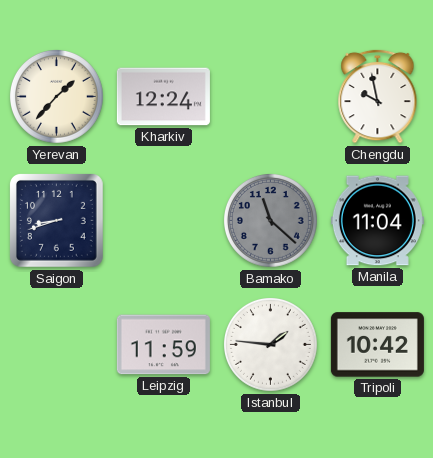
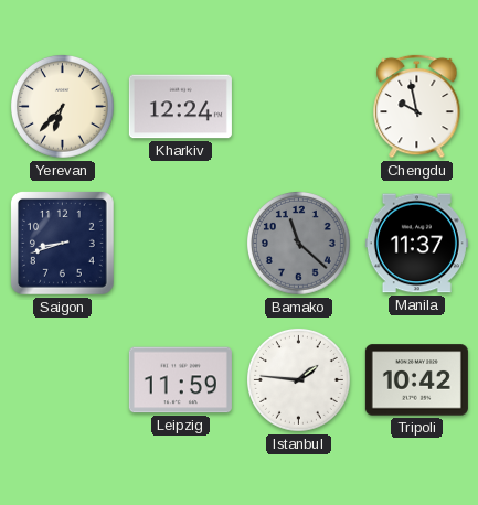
Yerevan: 1:37 -> 6:37 (63, 107)
Manila: 11:04 -> 11:37 (416, 244)
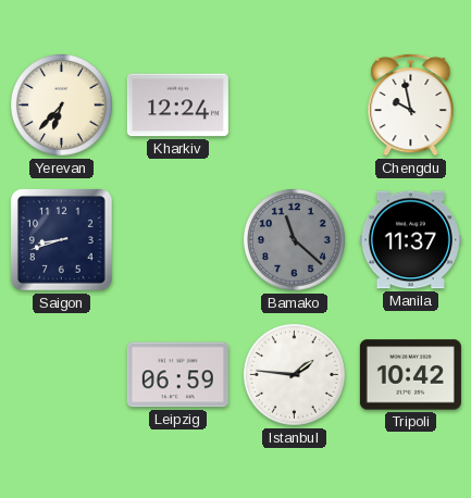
Leipzig: 11:59 -> 06:59 (177, 375)
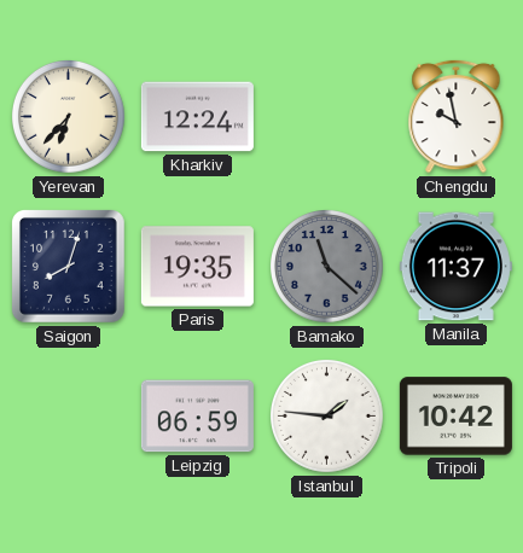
Saigon: 8:42 -> 8:03 (68, 266)
Paris: none -> 19:35 (197, 267)
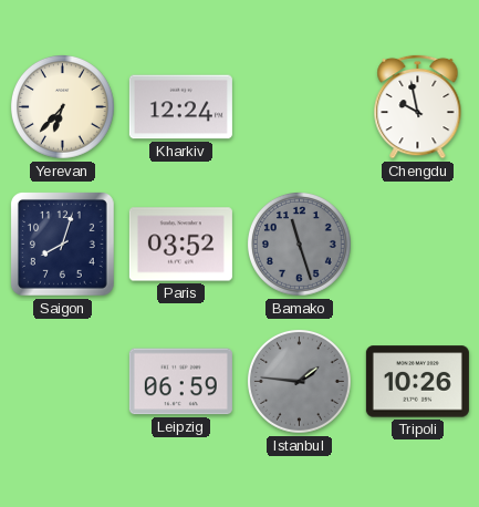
Paris: 19:35 -> 03:52 (180, 245)
Bamako: 11:22 -> 11:27 (300, 245)
Manila: 11:37 -> none (455, 267)
Istanbul dial: white -> grey (300, 382)
Tripoli: 10:42 -> 10:26 (417, 382)
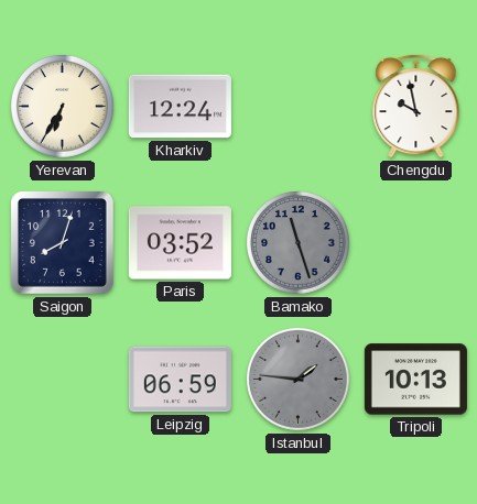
Yerevan: 6:37 -> 6:35 (63, 107)
Tripoli: 10:26 -> 10:13 (415, 380)
